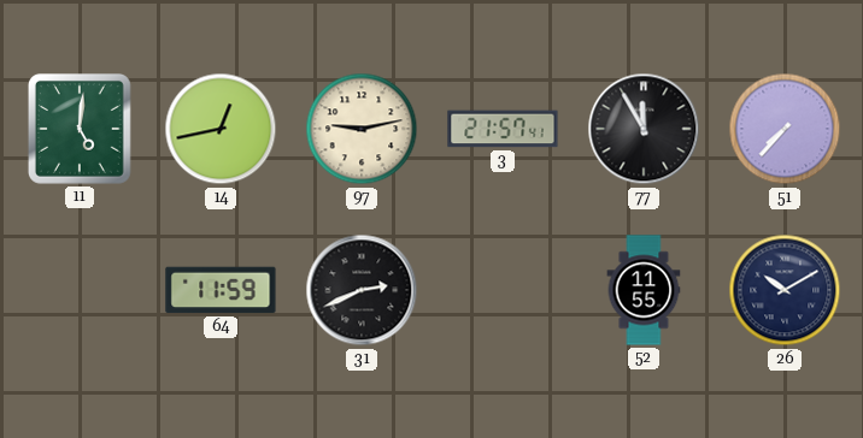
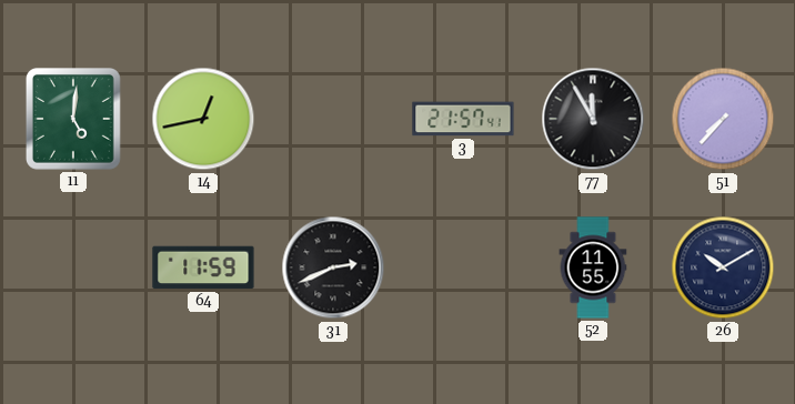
97: 9:13 -> none (362, 129)
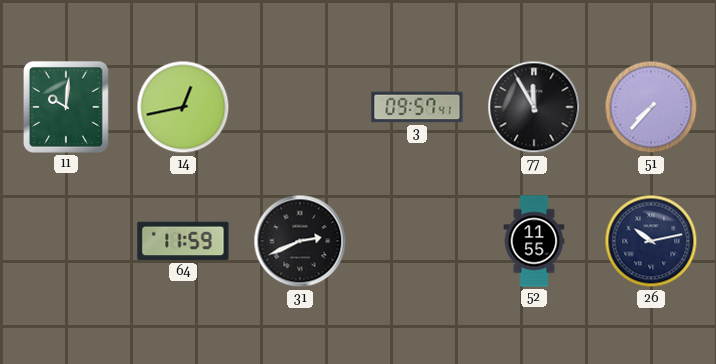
11: 5:01 -> 10:01 (66, 108)
3: 21:57 -> 09:57 (417, 107)
26: 10:10 -> 10:13 (651, 241)
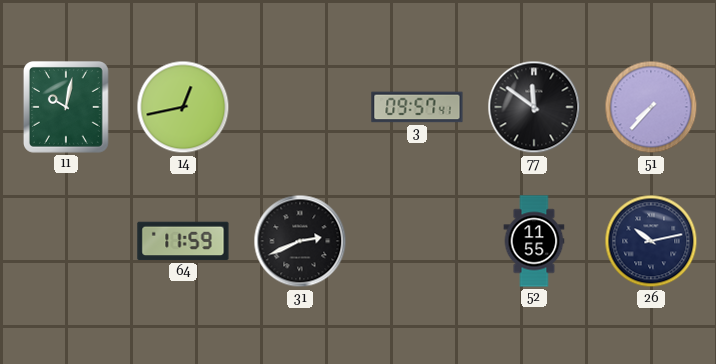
11: 10:01 -> 10:02 (66, 108)
77: 11:55 -> 11:51 (534, 107)
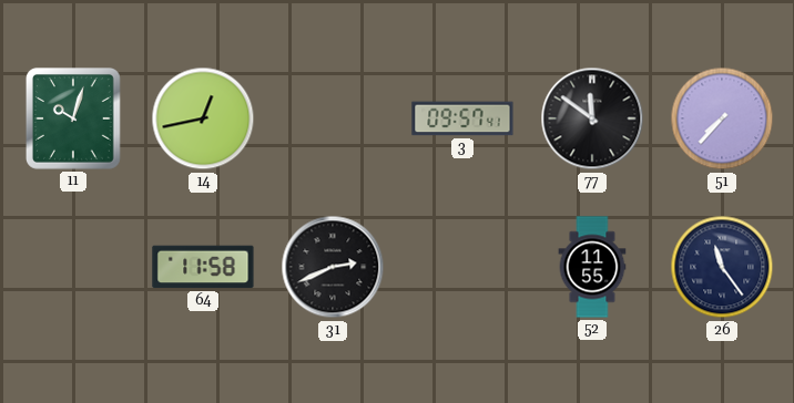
11: 10:02 -> 10:03 (73, 120)
64: 11:59 -> 11:58 (203, 267)
26: 10:13 -> 11:24 (722, 267)
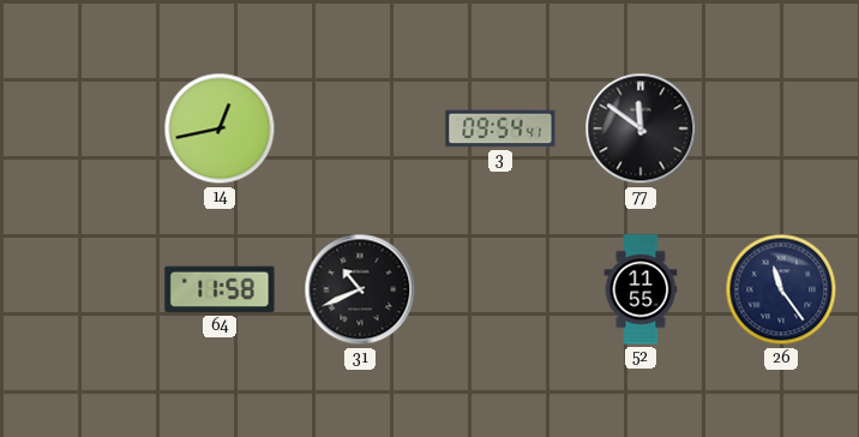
11: 10:03 -> none (73, 120)
3: 09:57 -> 09:54 (500, 128)
51: 7:37 -> none (722, 118)
31: 2:41 -> 10:41 (360, 289)
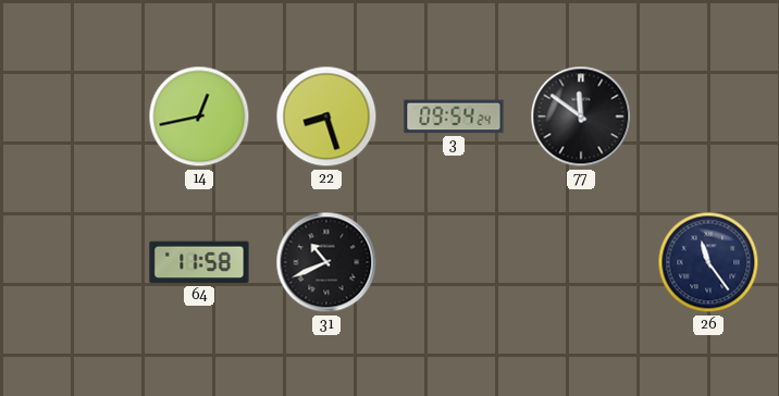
22: none -> 8:27 (326, 116)
3: 09:54:41 -> 09:54:24 (454, 116)
52: 11:55 -> none (641, 289)
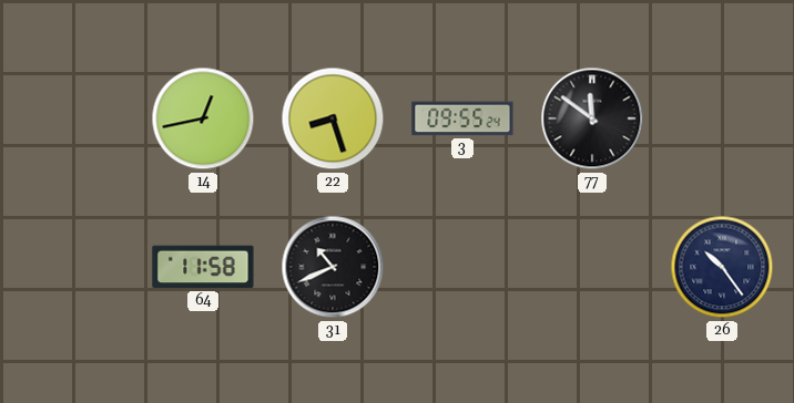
3: 09:54 -> 09:55 (462, 118)
26: 11:24 -> 10:24 (722, 267)
